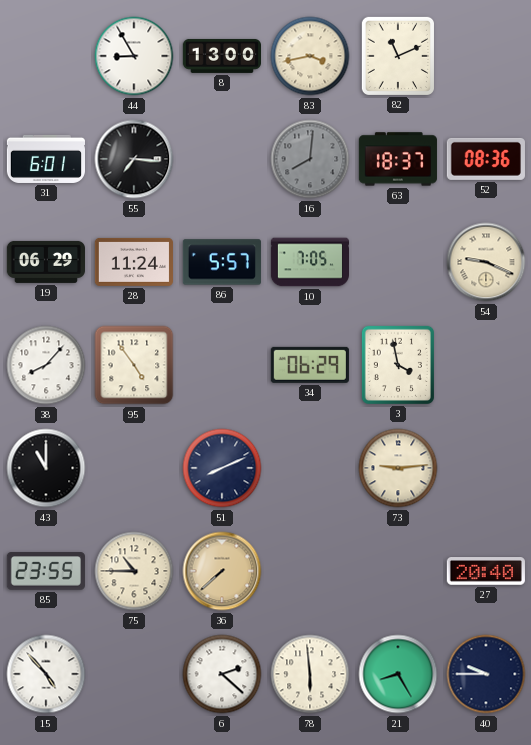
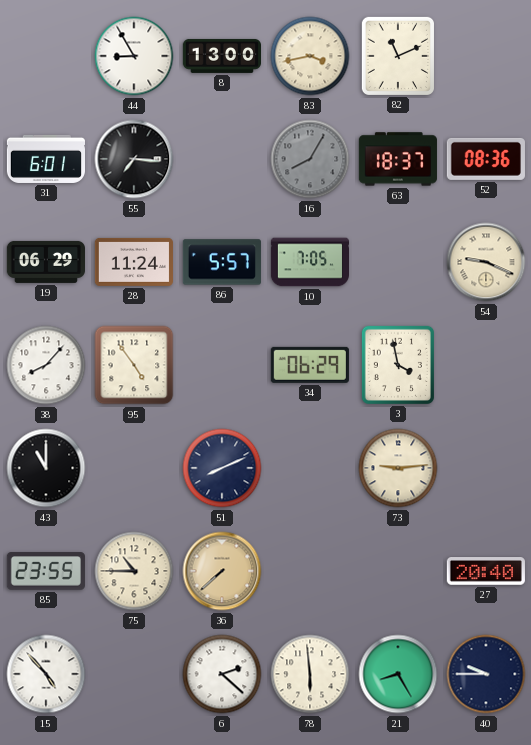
16: 8:01 -> 8:05 (310, 159)
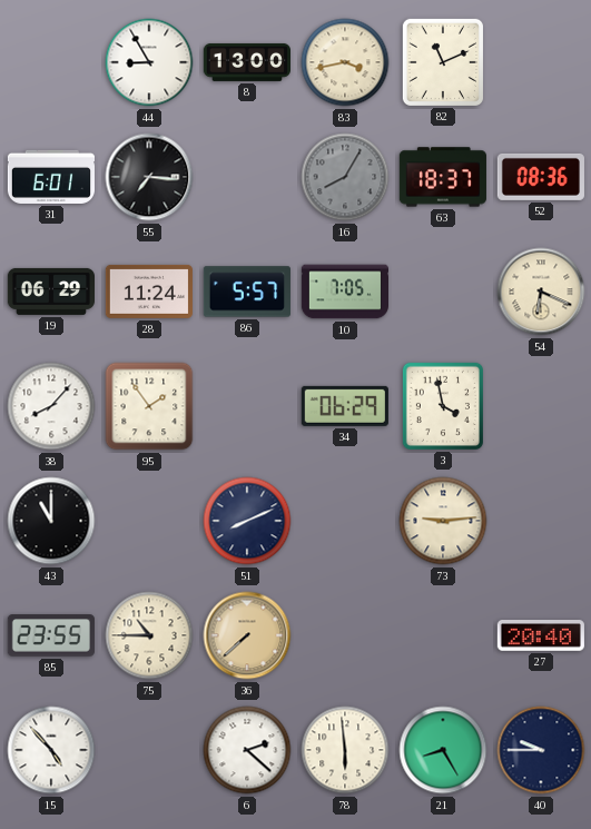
54: 9:19 -> 6:19 (541, 292)
95: 4:54 -> 1:54 (149, 406)
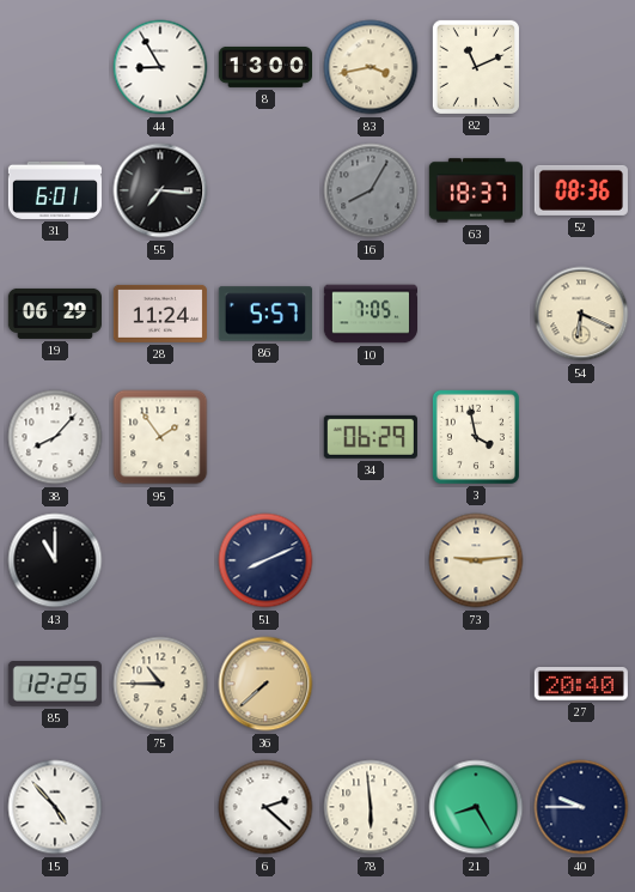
85: 23:55 -> 12:25 (55, 684)
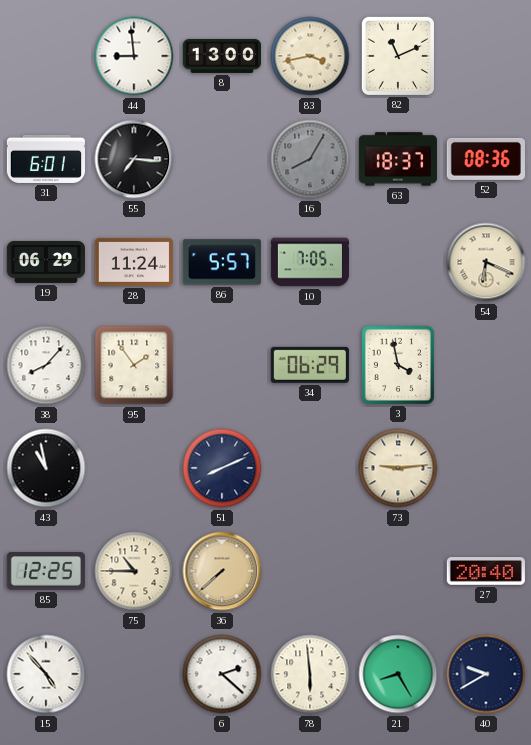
44: 8:55 -> 8:59 (134, 56)
43: 11:00 -> 10:58 (46, 468)
40: 9:45 -> 9:40 (486, 674)
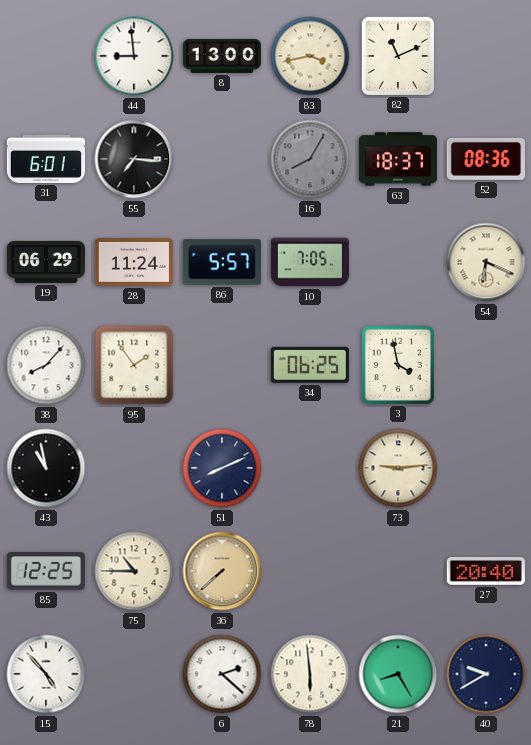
34: 06:29 -> 06:25 (310, 365)
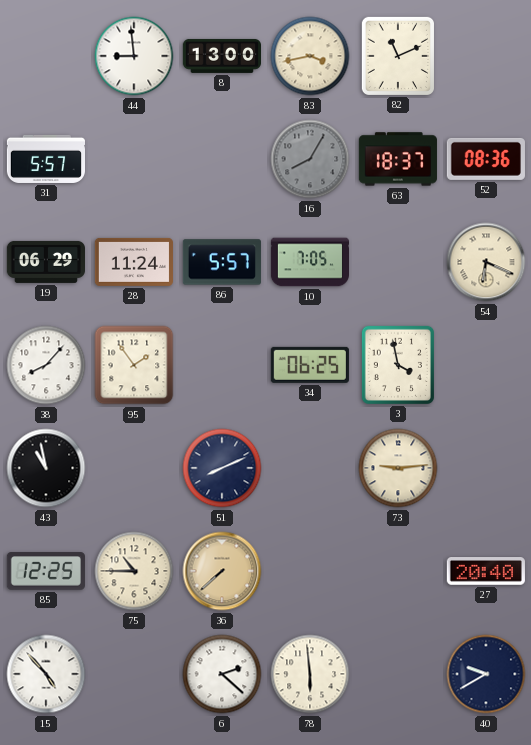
31: 6:01 -> 5:57 (45, 159)
55: 7:16 -> none (134, 159)
21: 8:25 -> none (398, 674)
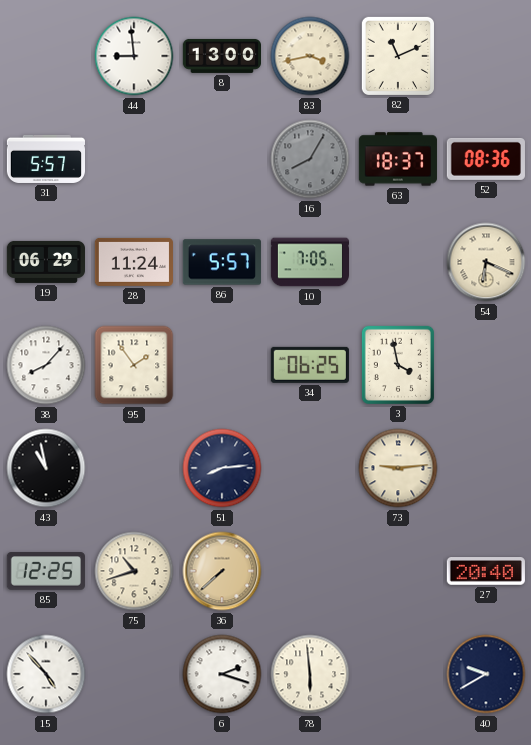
51: 8:11 -> 8:14 (222, 468)
75: 10:45 -> 10:42 (134, 571)
6: 2:22 -> 2:18 (222, 674)
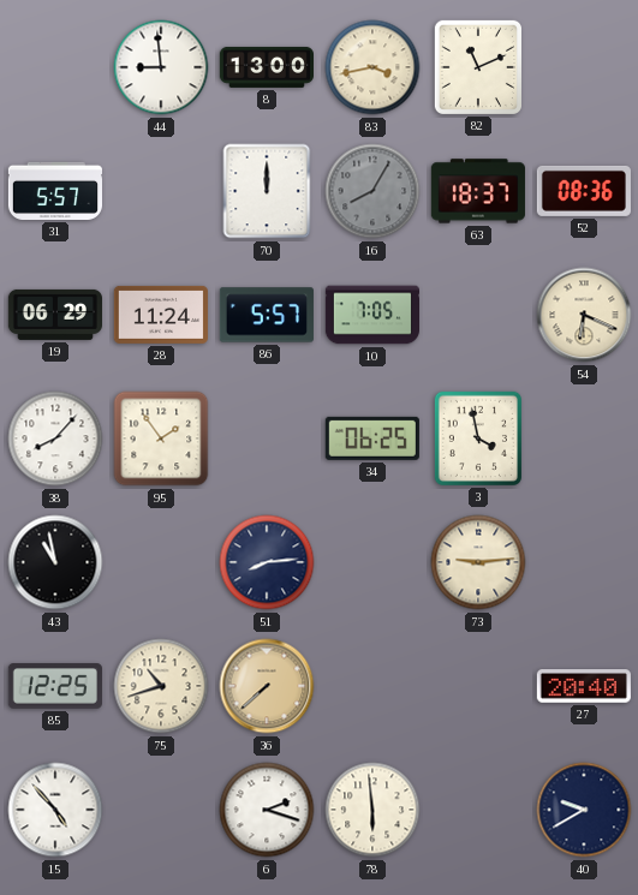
70: none -> 12:00 (267, 191)
